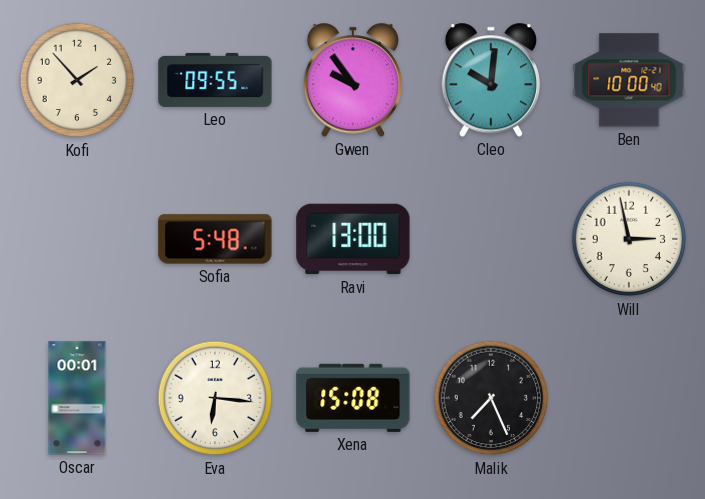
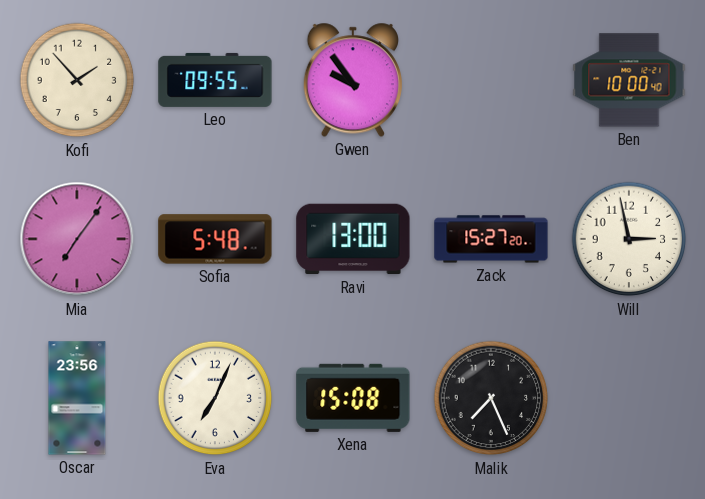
Cleo: 10:01 -> none (491, 80)
Mia: none -> 7:06 (77, 239)
Zack: none -> 15:27 (491, 239)
Oscar: 00:01 -> 23:56 (77, 398)
Eva: 6:16 -> 7:04 (215, 398)
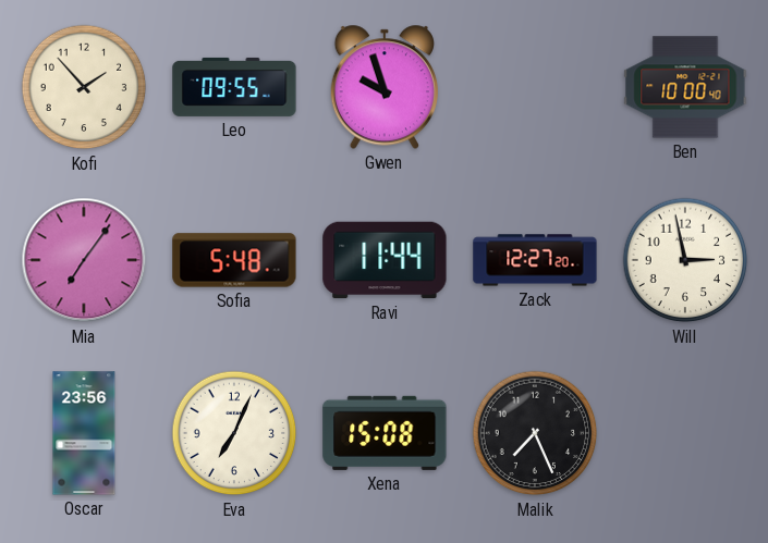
Gwen: 9:54 -> 9:57 (385, 87)
Ravi: 13:00 -> 11:44 (385, 260)
Zack: 15:27 -> 12:27 (535, 260)
